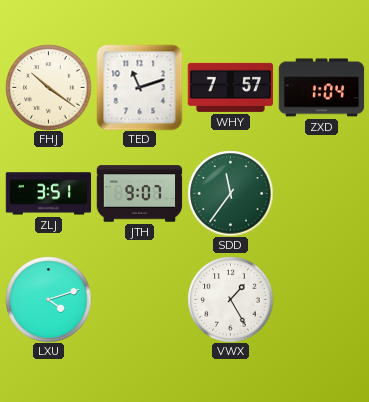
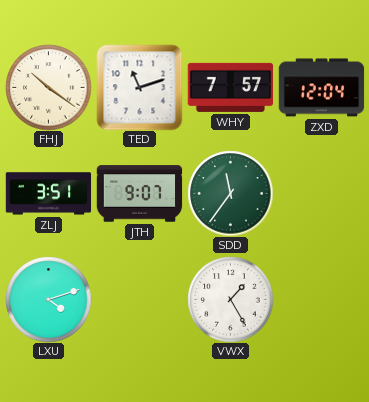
ZXD: 1:04 -> 12:04 (321, 88)
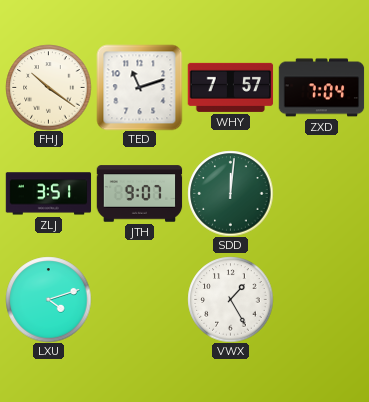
ZXD: 12:04 -> 7:04 (321, 88)
SDD: 11:36 -> 12:01 (230, 193)
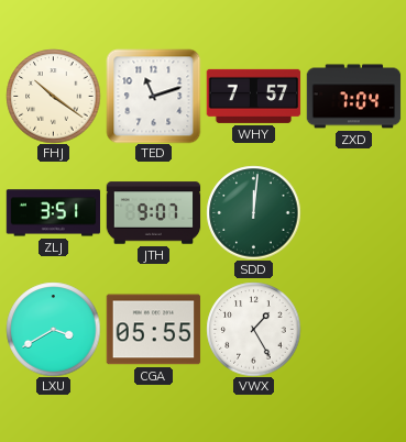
LXU: 4:12 -> 3:40 (53, 329)
CGA: none -> 05:55 (153, 330)
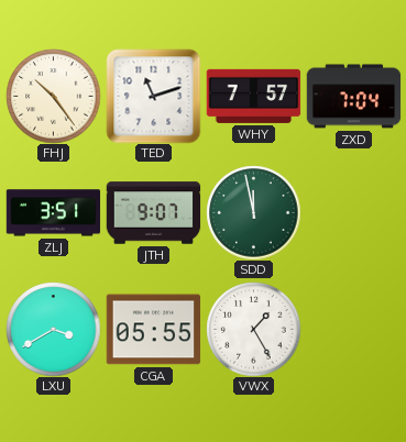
FHJ: 10:21 -> 10:24 (53, 96)
SDD: 12:01 -> 11:58 (253, 212)
